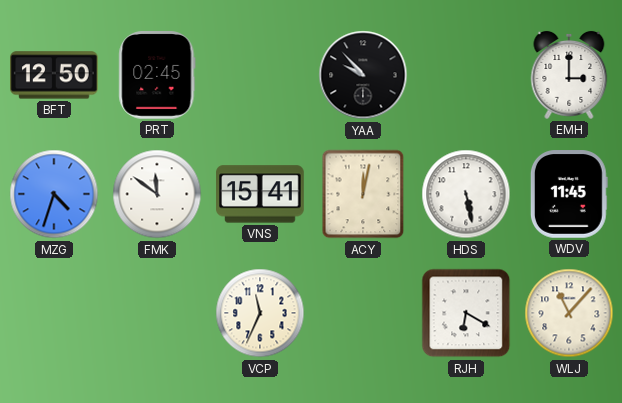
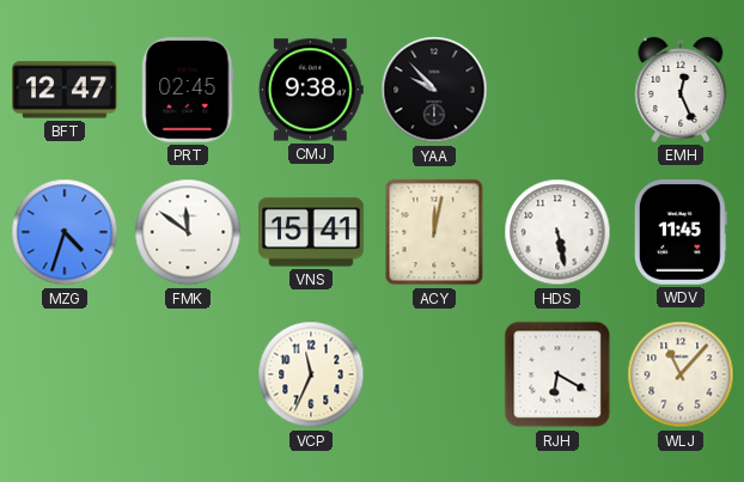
BFT: 12:50 -> 12:47 (66, 90)
CMJ: none -> 9:38 (311, 90)
EMH: 3:00 -> 12:26 (681, 90)
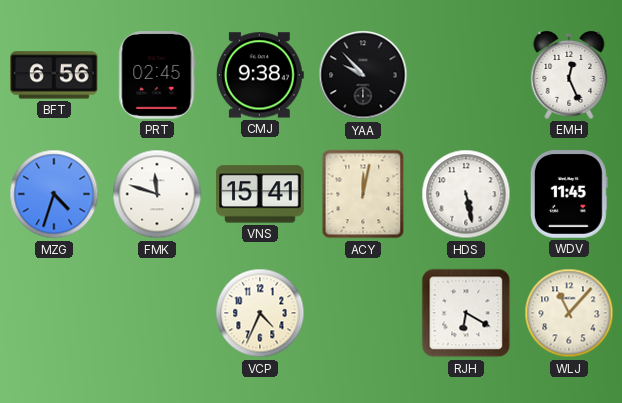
BFT: 12:47 -> 6:56 (55, 75)
FMK: 11:51 -> 11:48 (157, 194)
VCP: 11:34 -> 4:34 (260, 313)
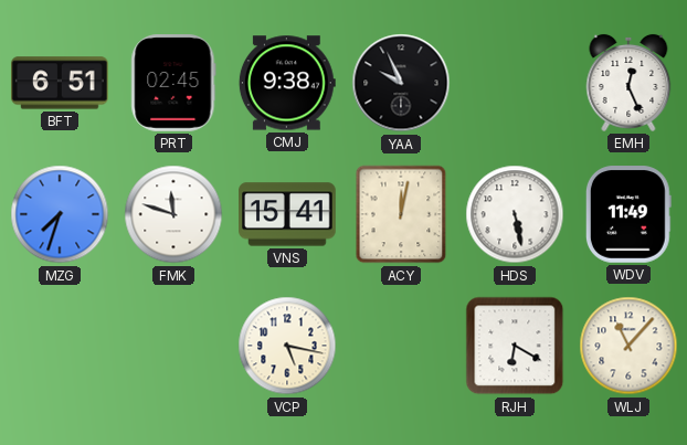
BFT: 6:56 -> 6:51 (61, 83)
YAA: 9:53 -> 9:56 (401, 83)
MZG: 4:33 -> 7:33 (60, 214)
WDV: 11:45 -> 11:49 (628, 214)
VCP: 4:34 -> 5:17 (287, 346)
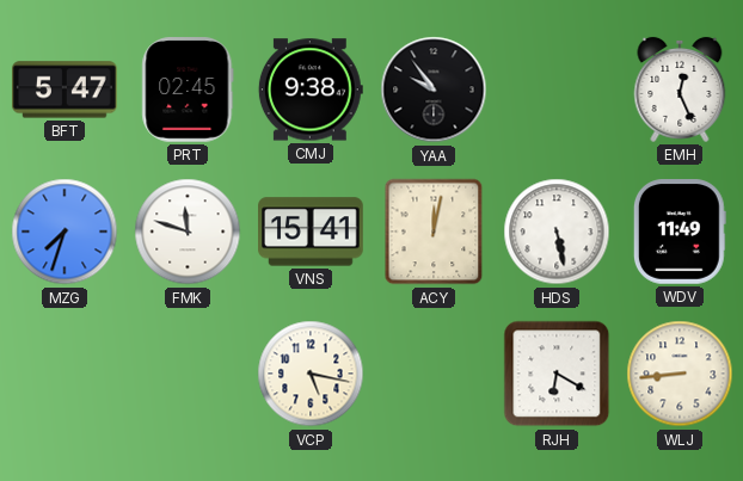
BFT: 6:51 -> 5:47 (66, 90)
YAA: 9:56 -> 9:54 (434, 90)
WLJ: 11:07 -> 8:44 (680, 374)
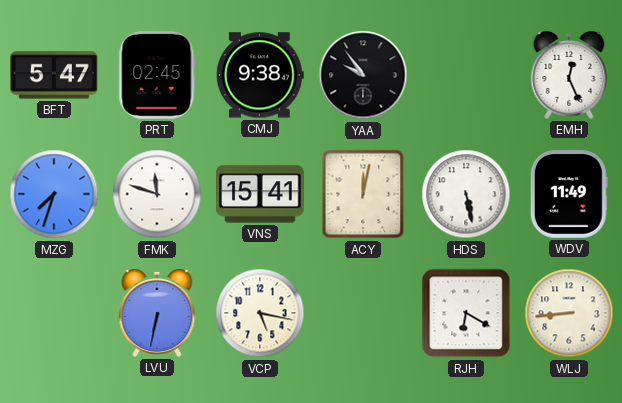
LVU: none -> 6:32 (157, 313)
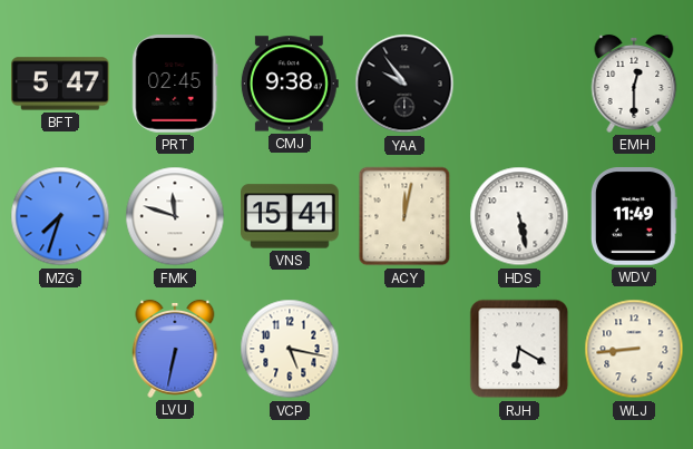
EMH: 12:26 -> 12:30 (634, 84)
